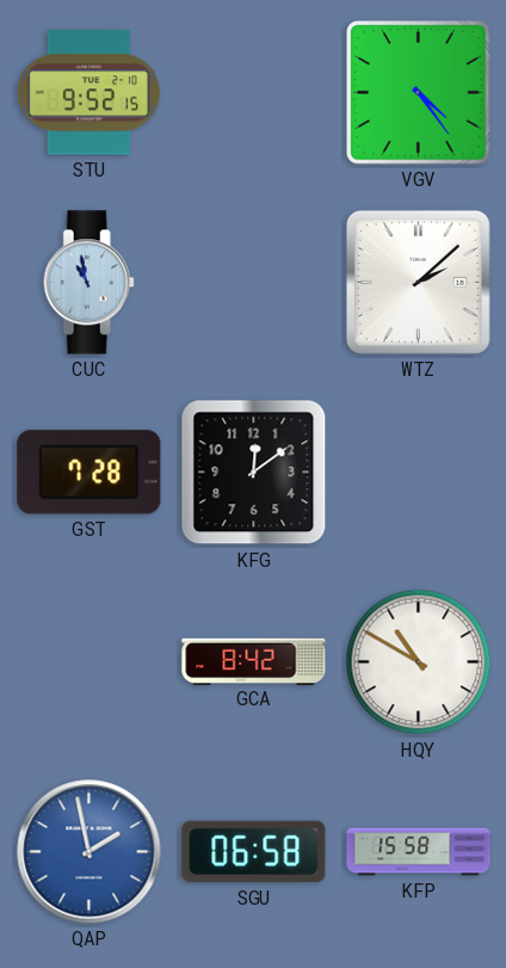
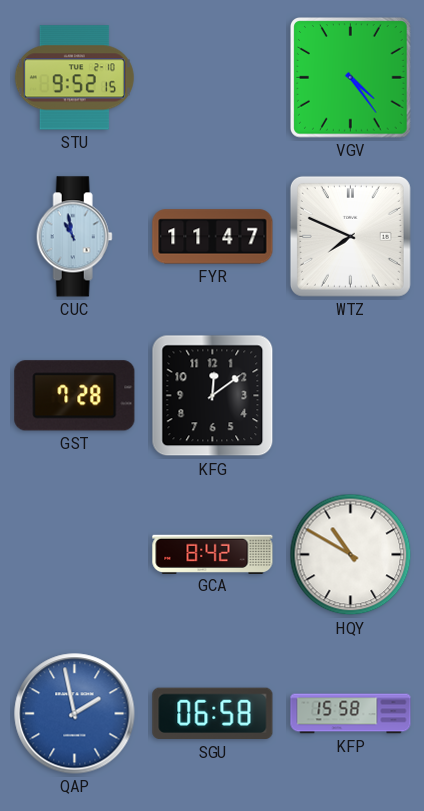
FYR: none -> 11:47 (213, 237)
WTZ: 2:08 -> 7:49 (350, 236)
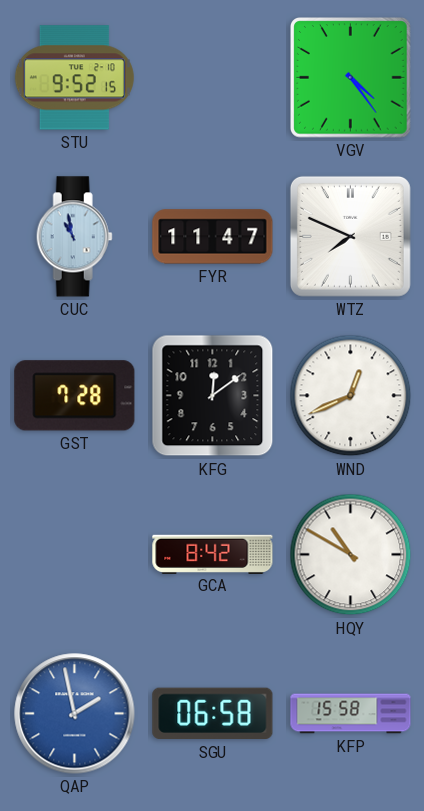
WND: none -> 12:41 (351, 396)
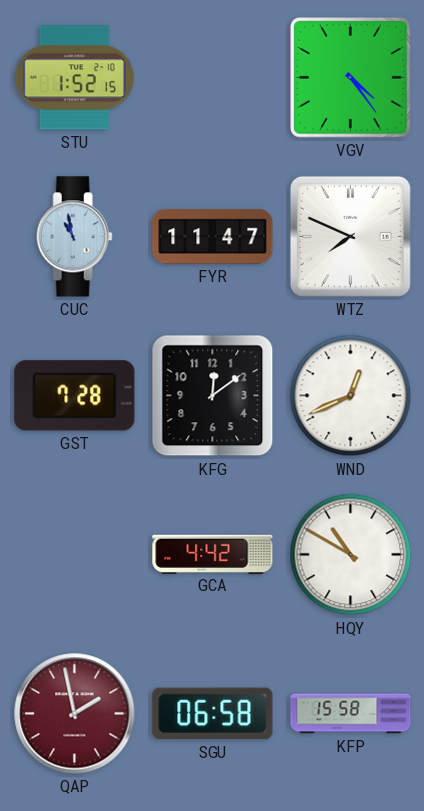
STU: 9:52 -> 1:52 (74, 78)
GCA: 8:42 -> 4:42 (213, 554)
QAP dial: blue -> burgundy (75, 714)
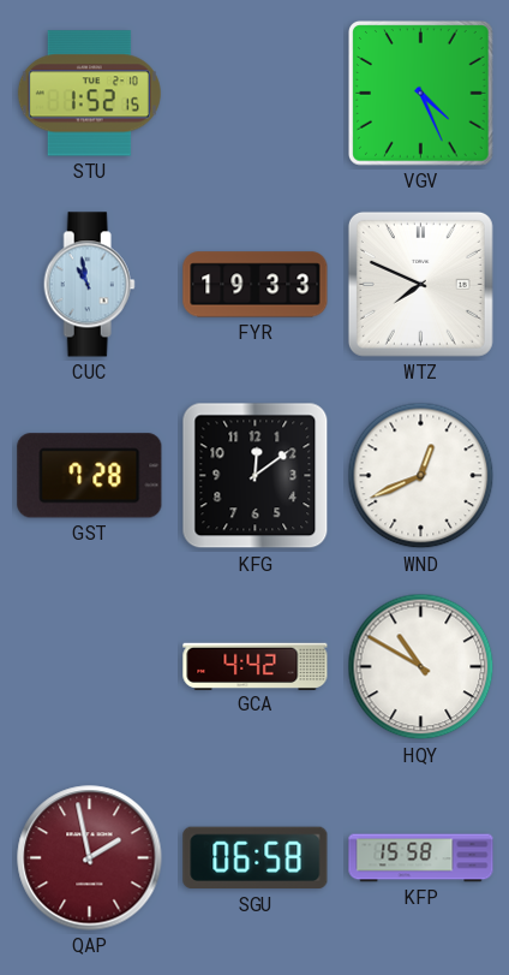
VGV: 4:24 -> 4:26 (421, 94)
FYR: 11:47 -> 19:33 (256, 285)
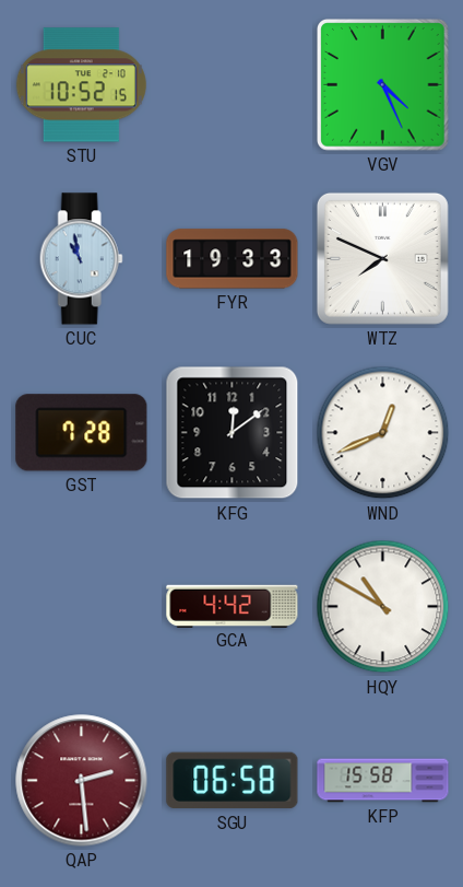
STU: 1:52 -> 10:52 (81, 85)
QAP: 1:58 -> 2:29 (82, 781)
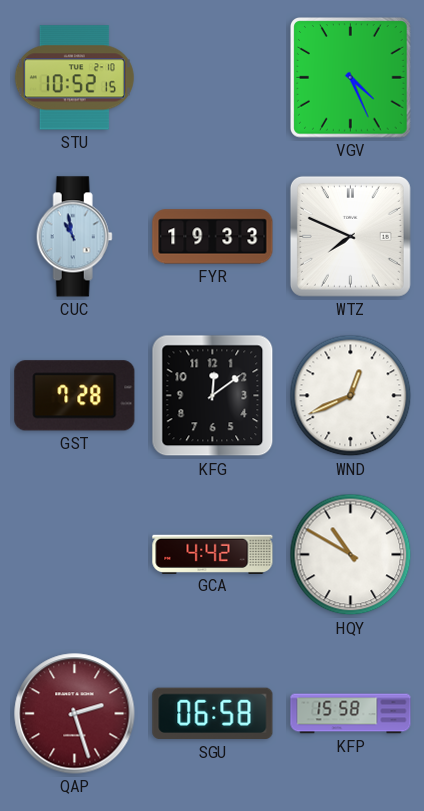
QAP: 2:29 -> 2:27 (75, 714)
